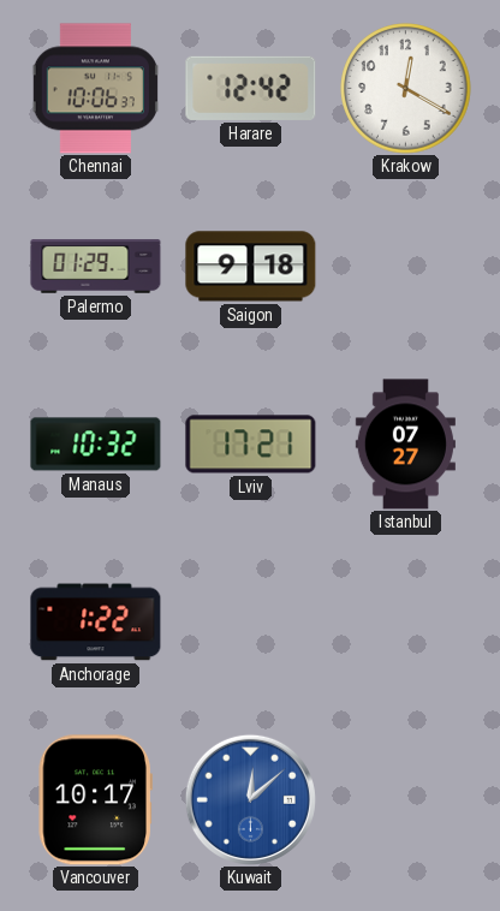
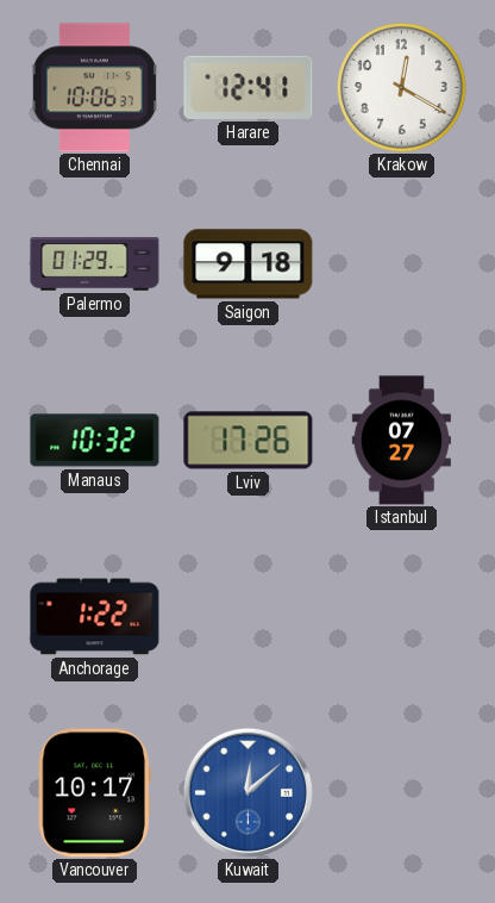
Harare: 12:42 -> 12:41 (249, 87)
Lviv: 17:21 -> 17:26 (249, 441)
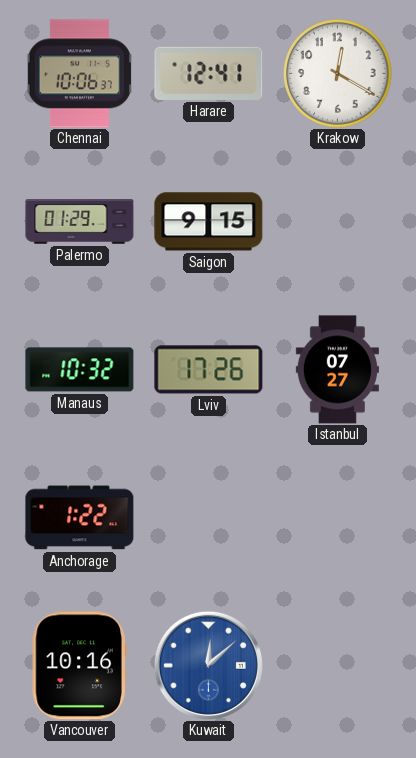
Saigon: 9:18 -> 9:15 (209, 222)
Vancouver: 10:17 -> 10:16 (79, 666)
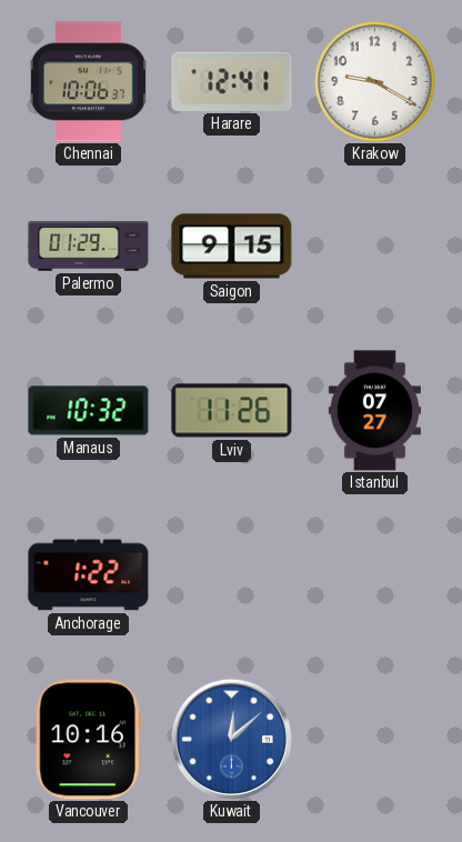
Krakow: 12:20 -> 9:20 (375, 82)
Lviv: 17:26 -> 11:26 (232, 411)
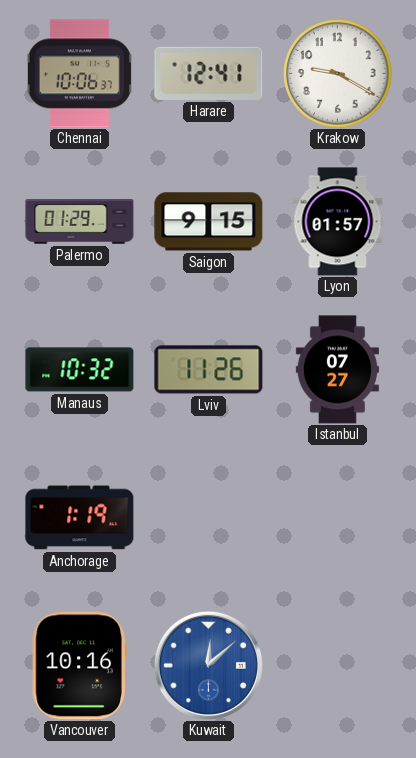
Lyon: none -> 01:57 (338, 222)
Anchorage: 1:22 -> 1:19 (80, 518)
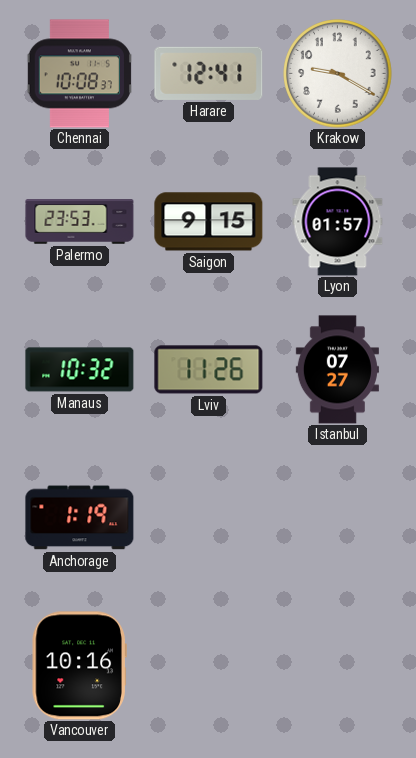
Chennai: 10:06 -> 10:08 (79, 74)
Palermo: 01:29 -> 23:53 (80, 222)
Kuwait: 12:08 -> none (208, 665)
